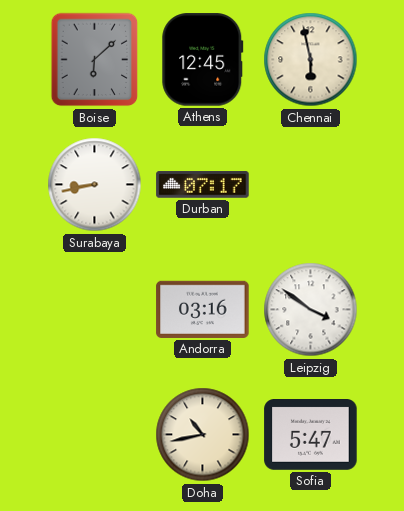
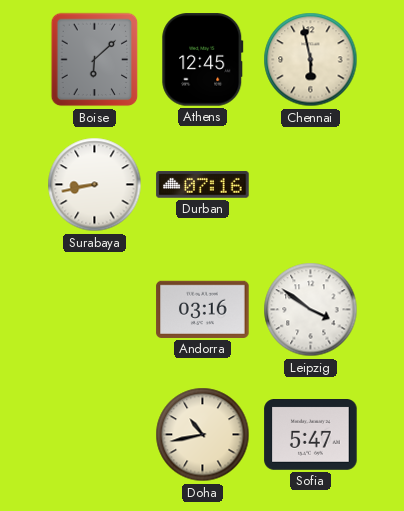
Durban: 07:17 -> 07:16 (203, 185)
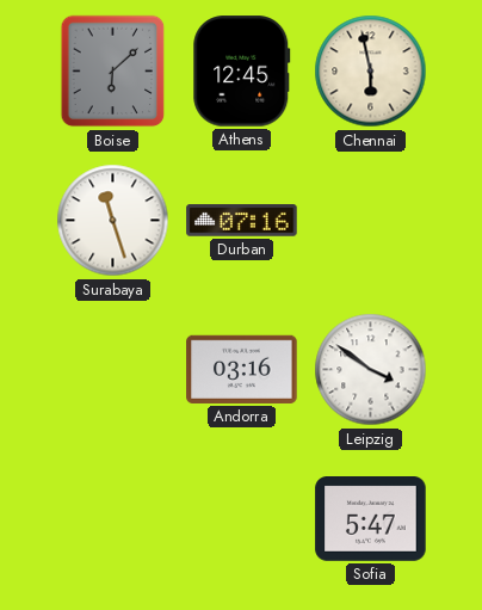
Surabaya: 8:43 -> 11:27 (113, 221)
Doha: 10:43 -> none (203, 435)
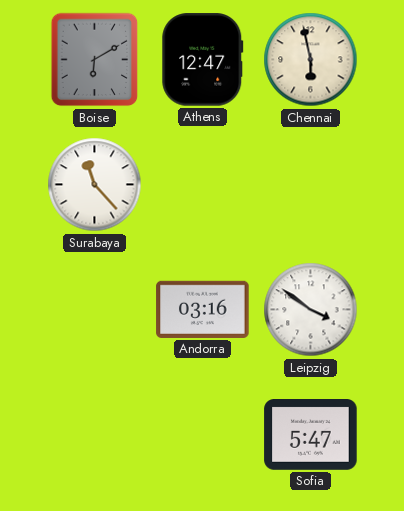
Boise: 6:08 -> 6:10 (95, 60)
Athens: 12:45 -> 12:47 (203, 60)
Surabaya: 11:27 -> 11:23 (95, 185)
Durban: 07:16 -> none (242, 221)
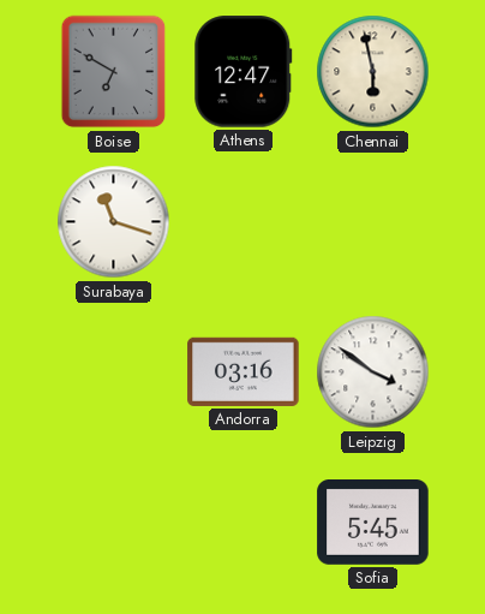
Boise: 6:10 -> 6:50 (114, 72)
Surabaya: 11:23 -> 11:18 (114, 222)
Sofia: 5:47 -> 5:45 (373, 523)
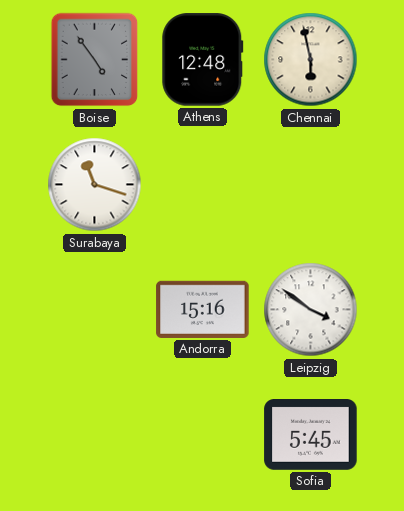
Boise: 6:50 -> 4:54 (95, 60)
Athens: 12:47 -> 12:48 (203, 60)
Andorra: 03:16 -> 15:16 (203, 309)
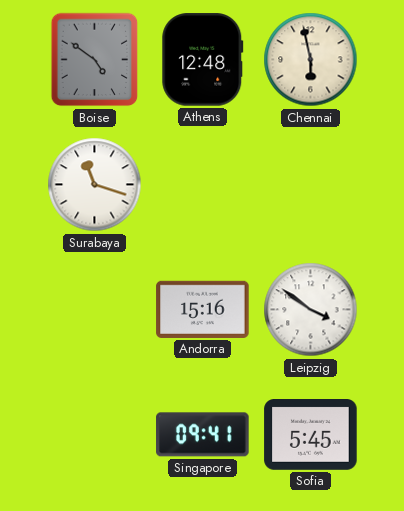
Boise: 4:54 -> 4:51 (95, 60)
Singapore: none -> 09:41 (203, 435)
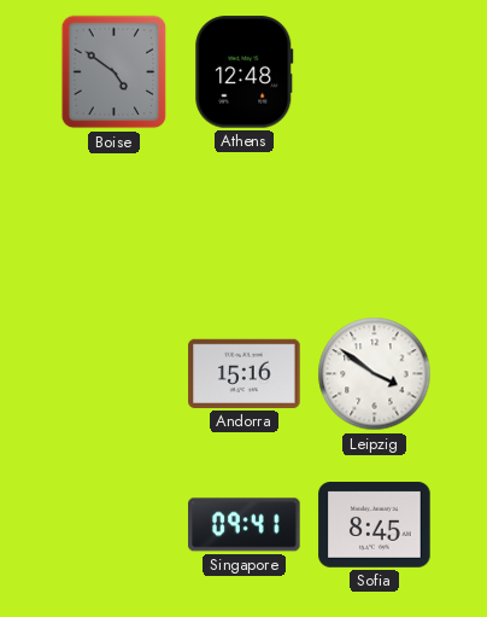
Chennai: 5:58 -> none (311, 60)
Surabaya: 11:18 -> none (95, 185)
Sofia: 5:45 -> 8:45 (375, 525)
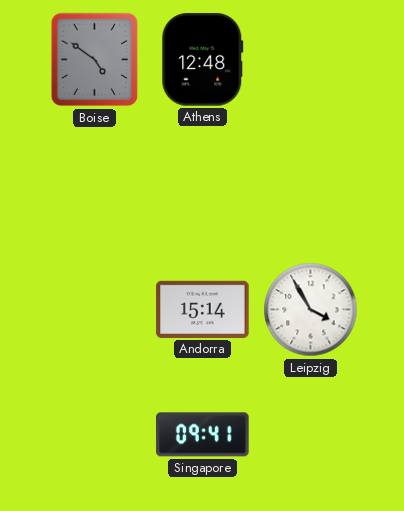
Andorra: 15:16 -> 15:14 (203, 309)
Leipzig: 3:51 -> 3:55 (311, 310)
Sofia: 8:45 -> none (375, 525)
